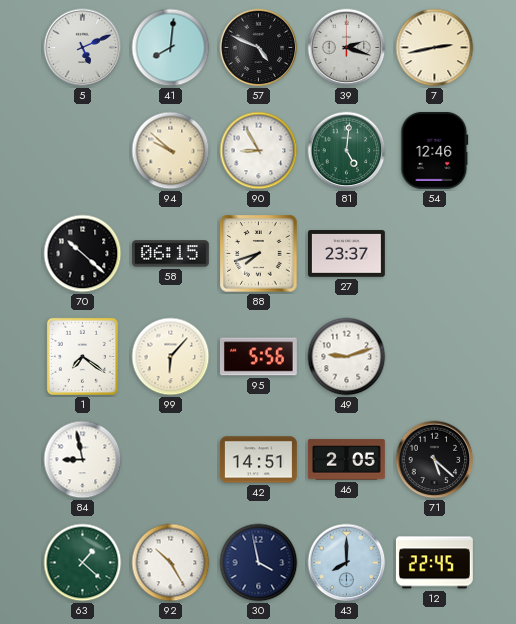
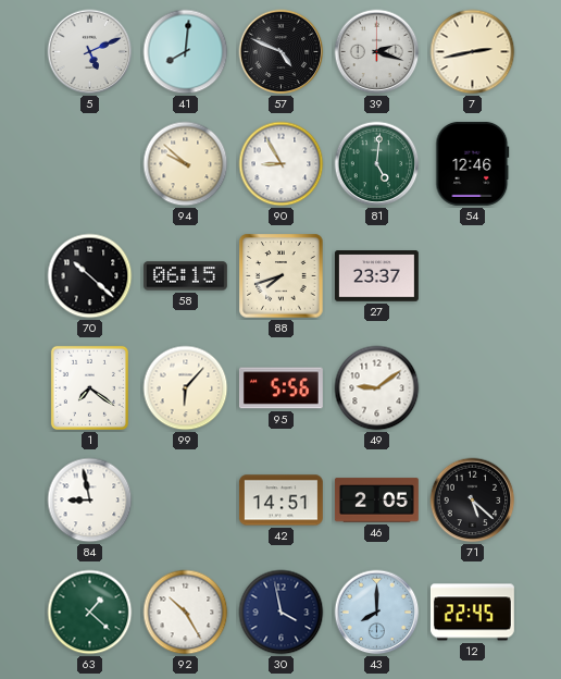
49: 9:12 -> 9:09 (377, 388)
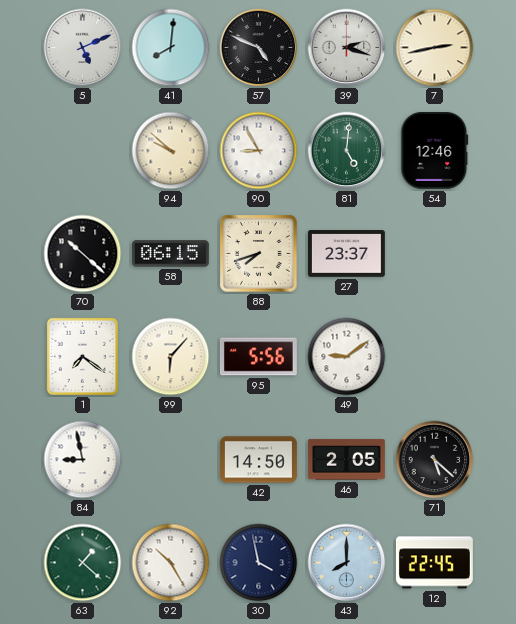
42: 14:51 -> 14:50 (258, 460)
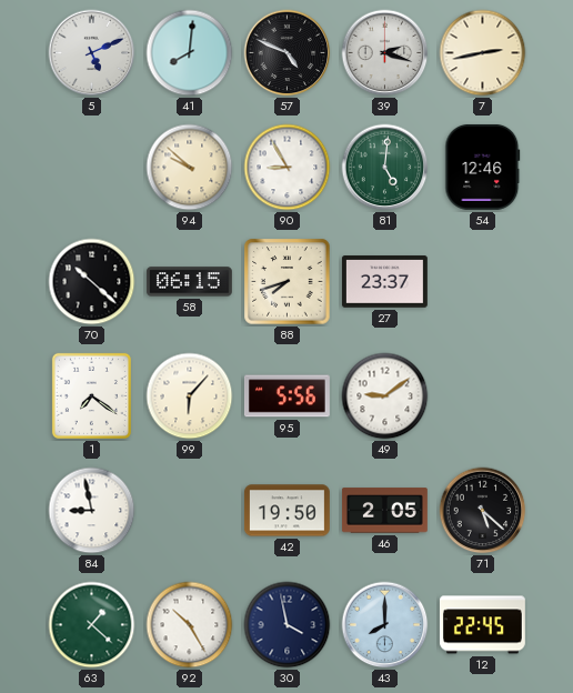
42: 14:50 -> 19:50 (286, 511)
